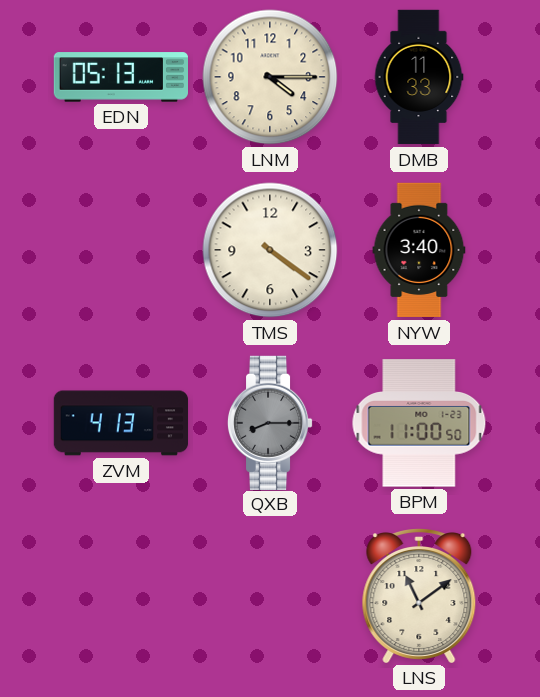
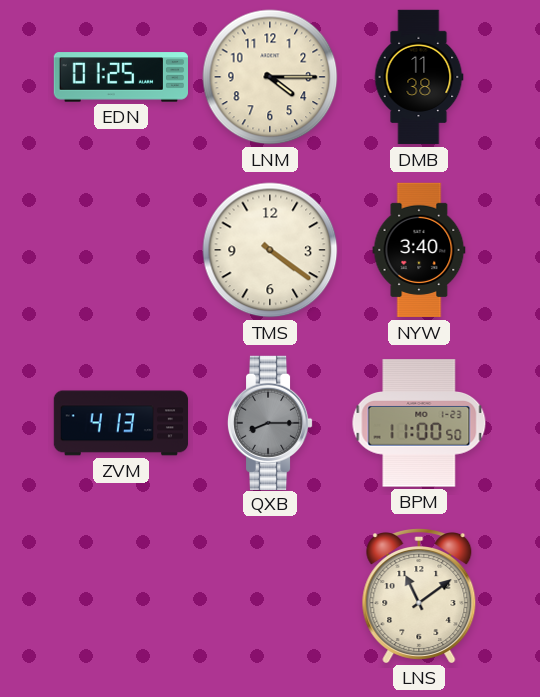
EDN: 05:13 -> 01:25 (120, 77)
DMB: 11:33 -> 11:38 (419, 77)
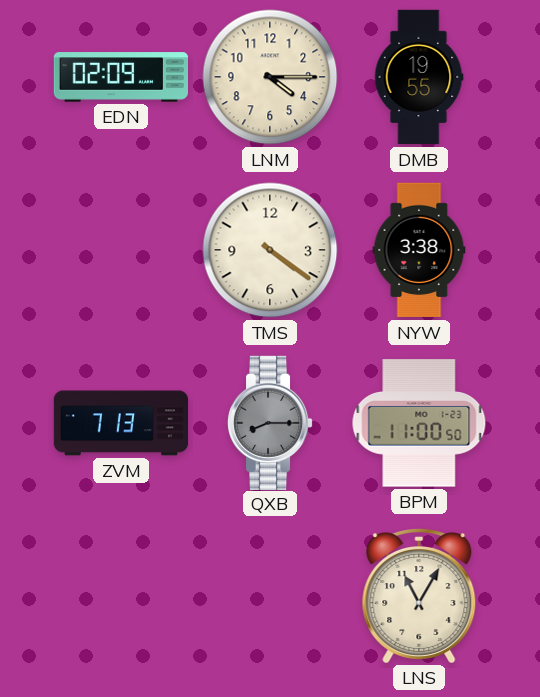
EDN: 01:25 -> 02:09 (120, 77)
DMB: 11:38 -> 19:55 (419, 77)
NYW: 3:40 -> 3:38 (419, 250)
ZVM: 4:13 -> 7:13 (121, 423)
LNS: 11:09 -> 11:05 (419, 596)
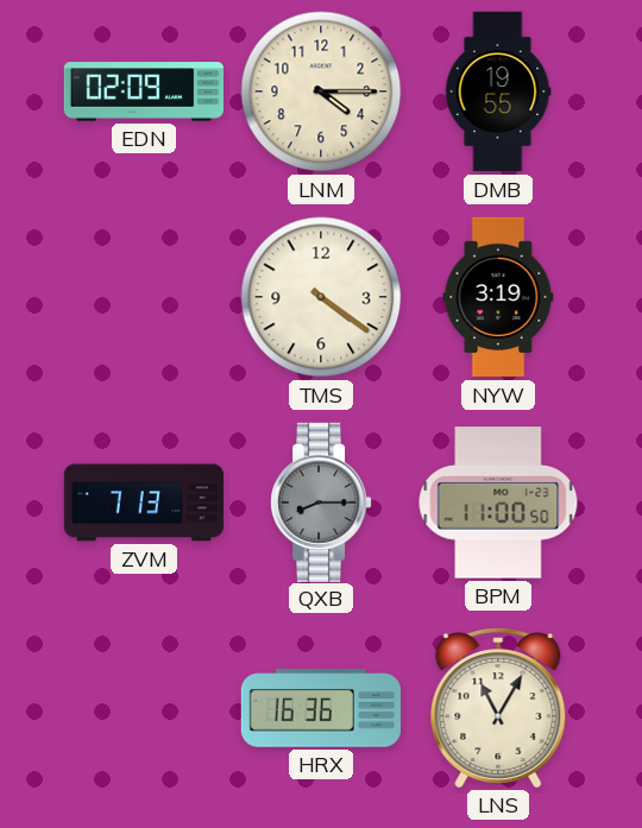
NYW: 3:38 -> 3:19 (498, 297)
HRX: none -> 16:36 (320, 708)
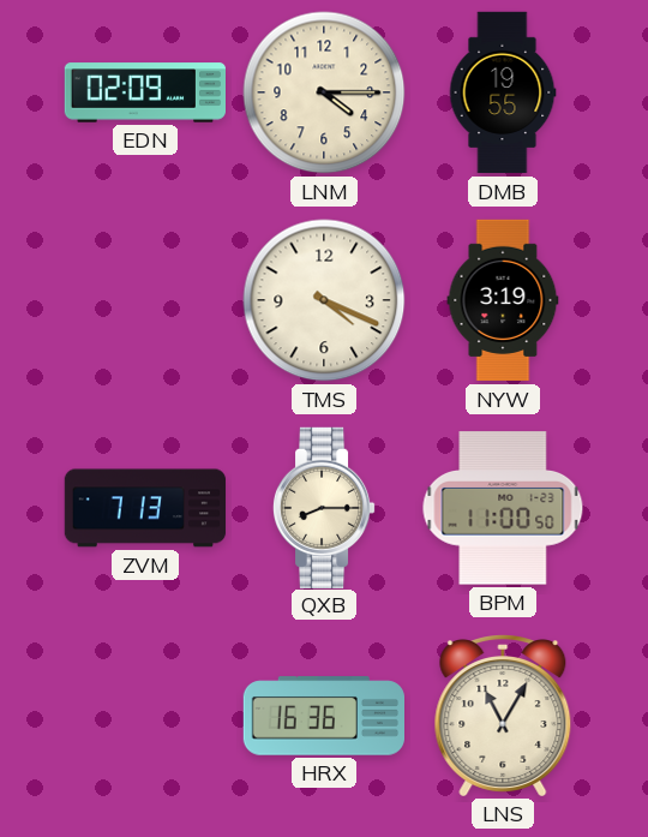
TMS: 4:21 -> 4:19 (324, 300)
QXB dial: grey -> cream (324, 507)
